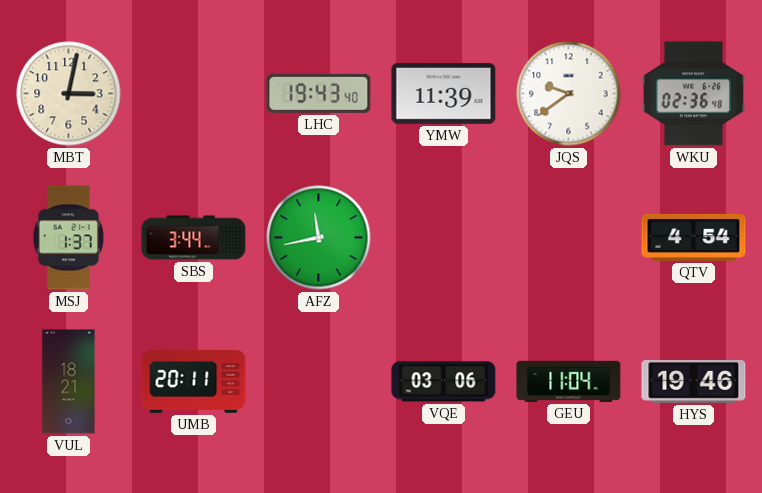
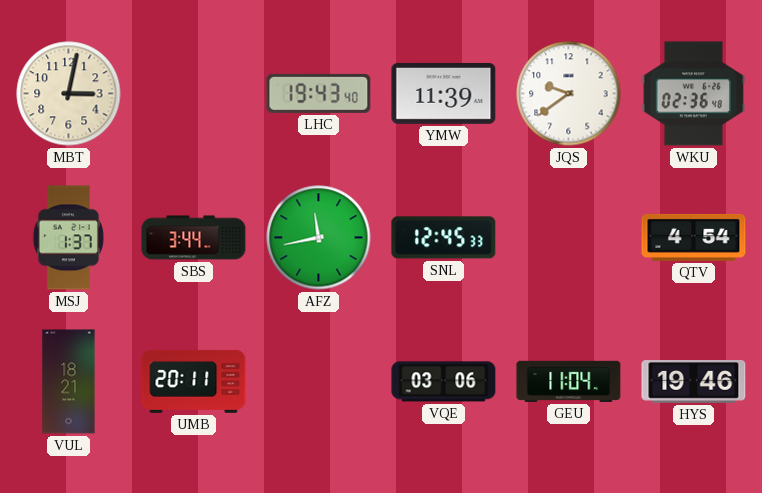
SNL: none -> 12:45 (444, 238)
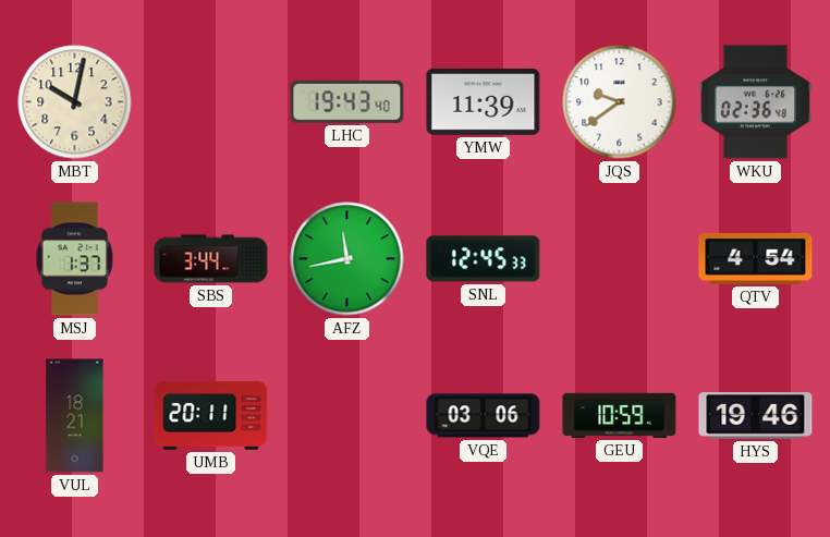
MBT: 3:02 -> 10:02 (75, 102)
GEU: 11:04 -> 10:59 (620, 415)
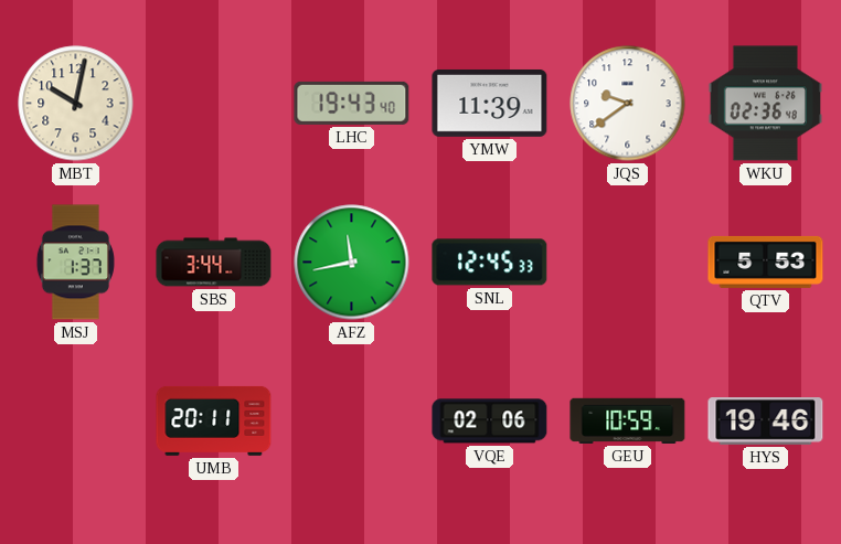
QTV: 4:54 -> 5:53 (766, 262)
VUL: 18:21 -> none (75, 416)
VQE: 03:06 -> 02:06 (490, 422)
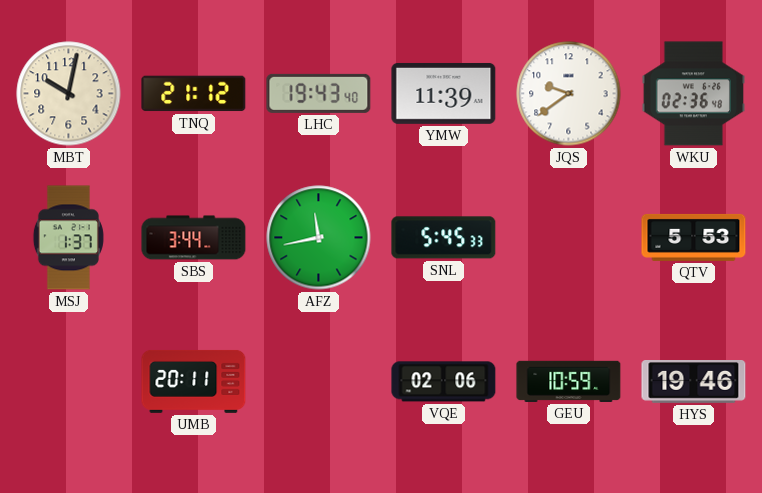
TNQ: none -> 21:12 (194, 94)
SNL: 12:45 -> 5:45 (444, 238)
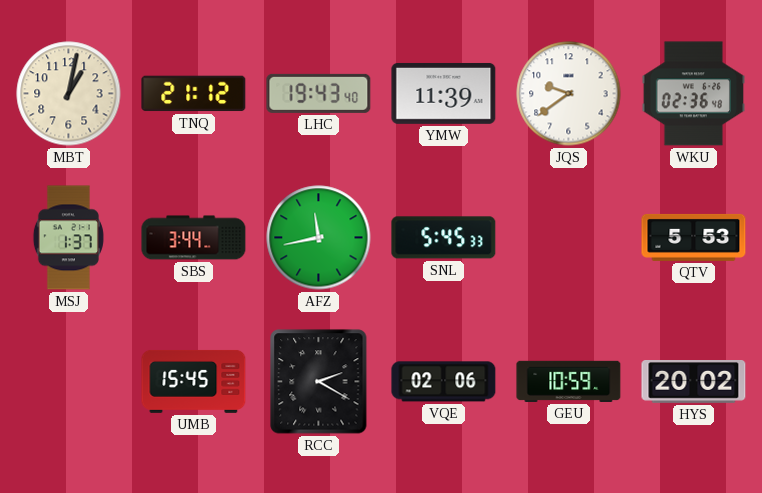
MBT: 10:02 -> 1:02 (69, 94)
UMB: 20:11 -> 15:45 (194, 381)
RCC: none -> 2:20 (319, 382)
HYS: 19:46 -> 20:02 (694, 382)
